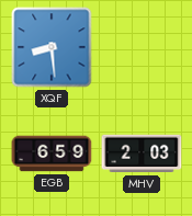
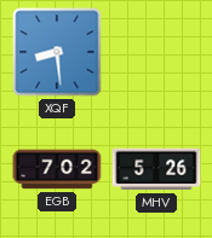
EGB: 6:59 -> 7:02 (57, 169)
MHV: 2:03 -> 5:26 (156, 169)
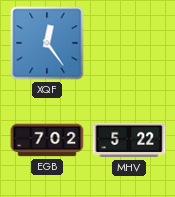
XQF: 8:29 -> 12:24 (47, 43)
MHV: 5:26 -> 5:22 (129, 140)
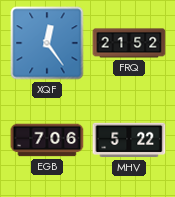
FRQ: none -> 21:52 (129, 43)
EGB: 7:02 -> 7:06 (47, 140)
